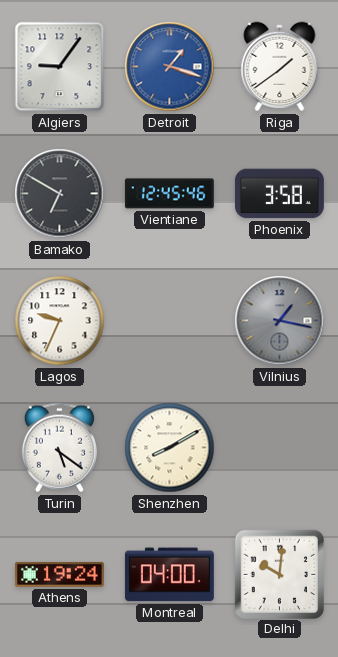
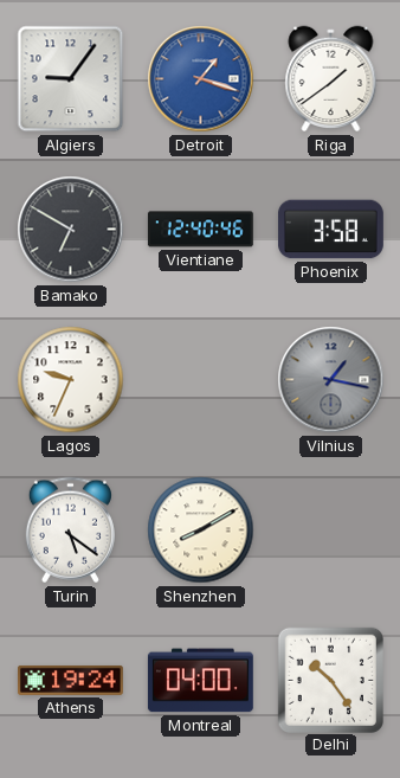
Vientiane: 12:45 -> 12:40 (200, 230)
Delhi: 10:01 -> 10:24 (330, 680)
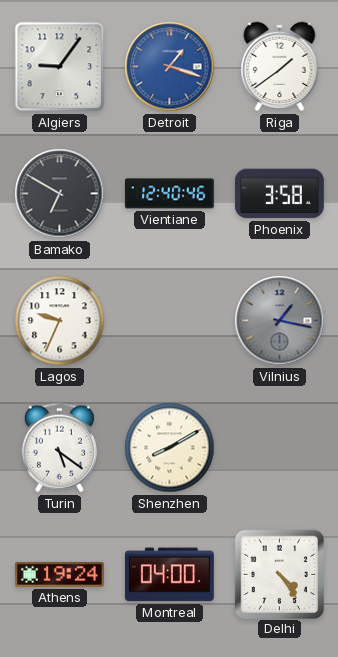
Delhi: 10:24 -> 4:24 (279, 574)
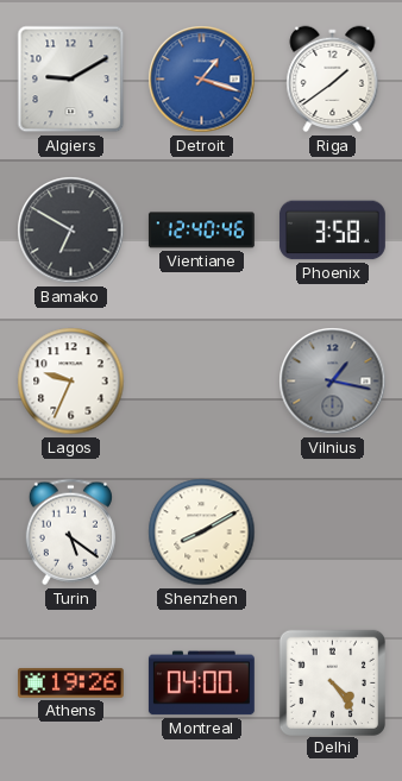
Algiers: 9:06 -> 9:10 (71, 80)
Athens: 19:24 -> 19:26 (70, 682)
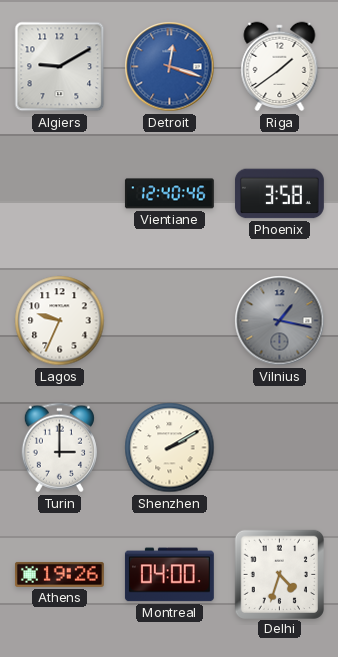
Detroit: 1:18 -> 12:18 (170, 67)
Bamako: 6:50 -> none (71, 231)
Turin: 5:21 -> 3:00 (59, 448)
Shenzhen: 8:10 -> 2:10 (170, 448)
Delhi: 4:24 -> 4:33 (279, 574)
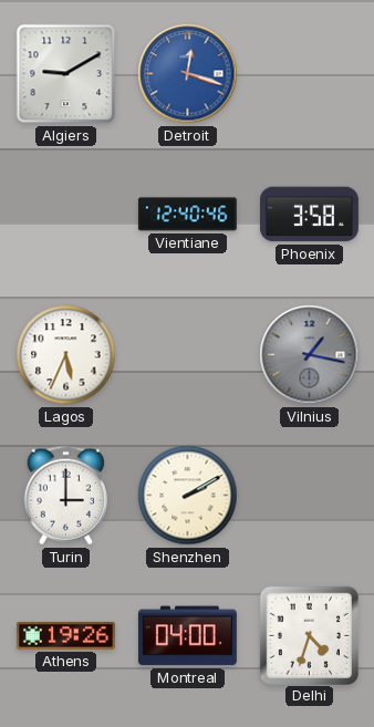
Riga: 1:39 -> none (280, 67)
Lagos: 9:34 -> 5:34 (66, 355)
